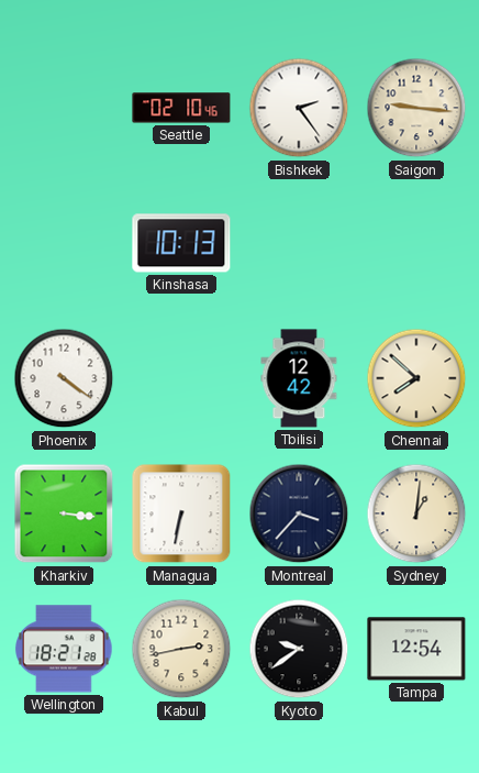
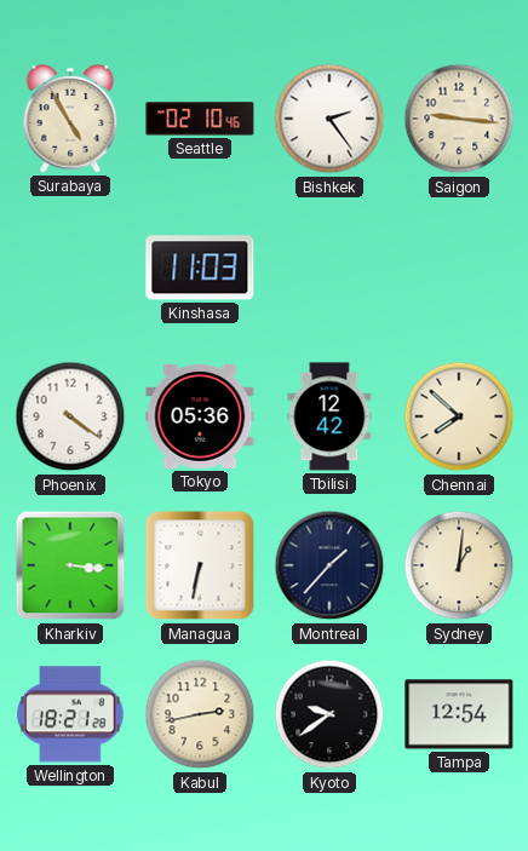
Surabaya: none -> 4:55 (70, 119)
Kinshasa: 10:13 -> 11:03 (200, 268)
Tokyo: none -> 05:36 (200, 416)
Montreal: 3:37 -> 1:37 (329, 565)
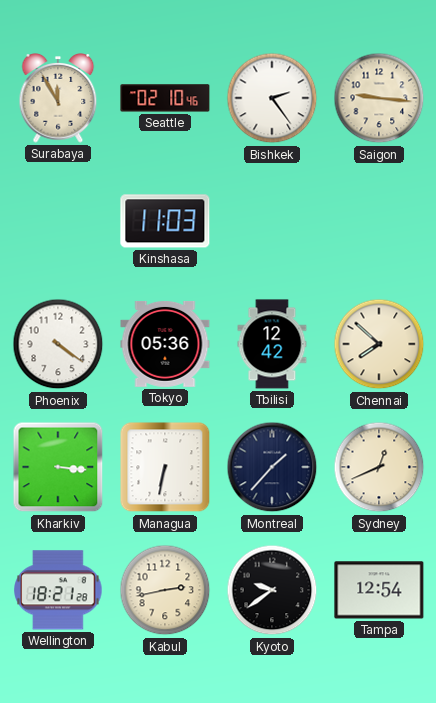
Surabaya: 4:55 -> 11:55 (58, 98)
Sydney: 1:01 -> 12:41 (379, 467)
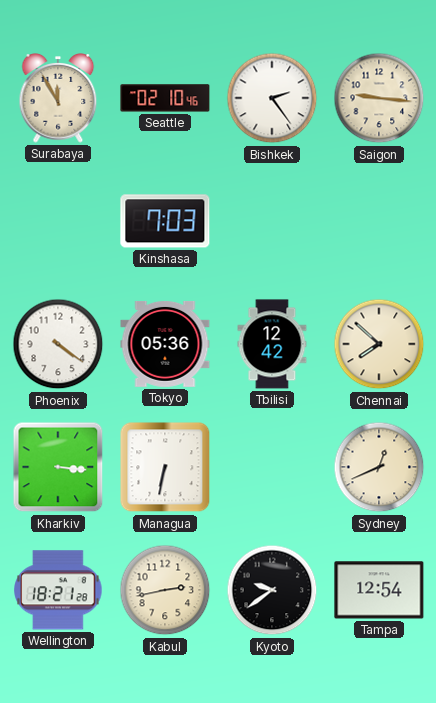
Kinshasa: 11:03 -> 7:03 (165, 221)
Montreal: 1:37 -> none (272, 467)
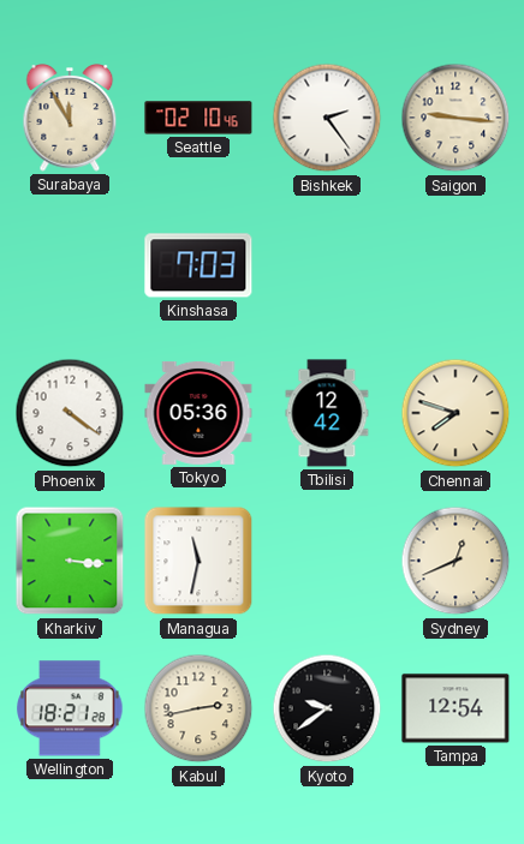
Chennai: 7:52 -> 7:48 (455, 413)
Managua: 6:32 -> 11:32 (198, 561)
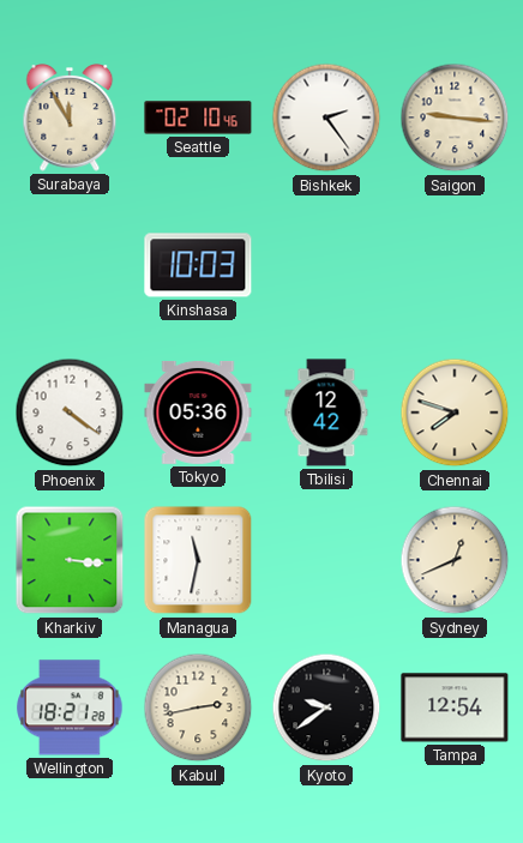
Kinshasa: 7:03 -> 10:03 (198, 265)
